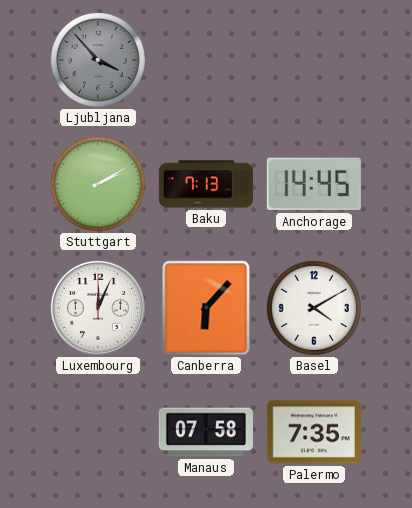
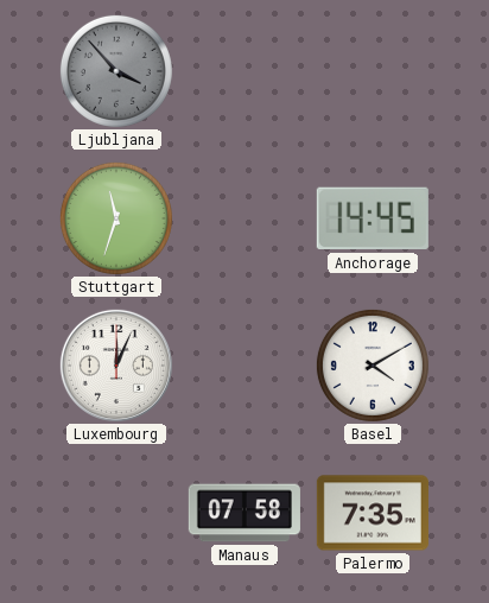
Stuttgart: 2:10 -> 11:33 (116, 218)
Baku: 7:13 -> none (206, 184)
Canberra: 6:07 -> none (206, 308)
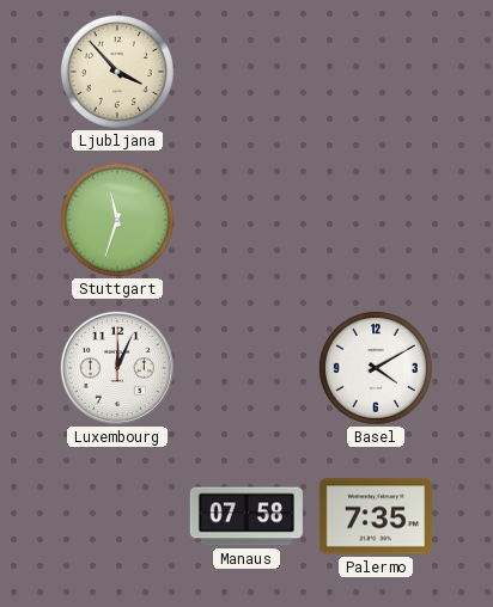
Ljubljana dial: grey -> cream (117, 72)
Anchorage: 14:45 -> none (373, 218)
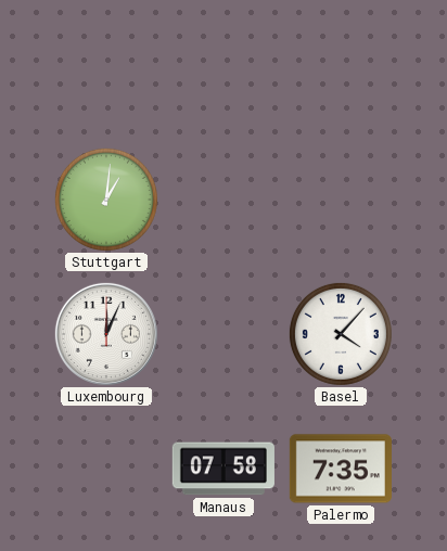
Ljubljana: 3:53 -> none (117, 72)
Stuttgart: 11:33 -> 1:01 (106, 200)
Basel: 4:10 -> 4:07 (341, 334)
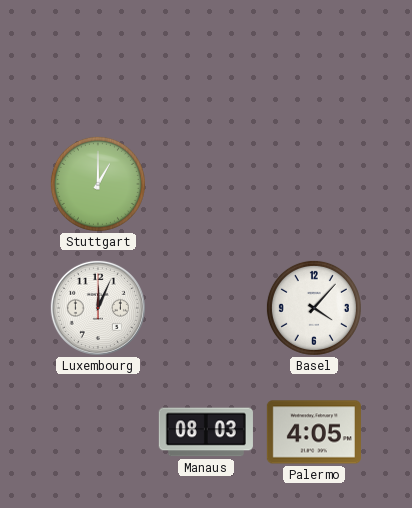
Stuttgart: 1:01 -> 1:00 (98, 184)
Manaus: 07:58 -> 08:03 (206, 432)
Palermo: 7:35 -> 4:05 (314, 432)
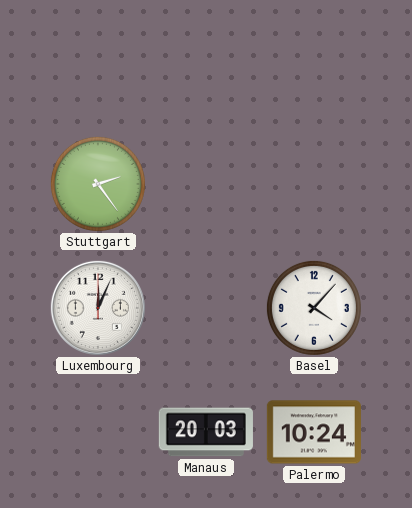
Stuttgart: 1:00 -> 2:24 (98, 184)
Manaus: 08:03 -> 20:03 (206, 432)
Palermo: 4:05 -> 10:24 (314, 432)
